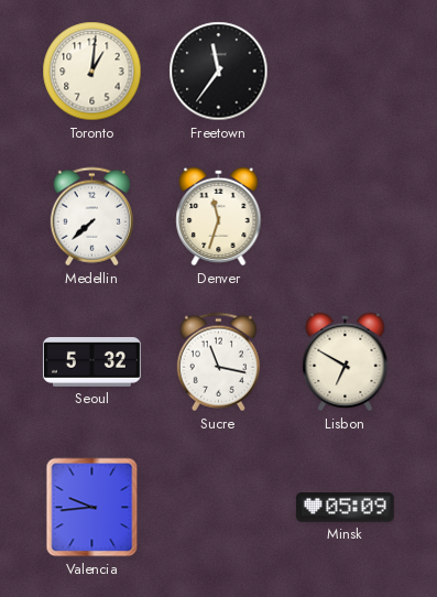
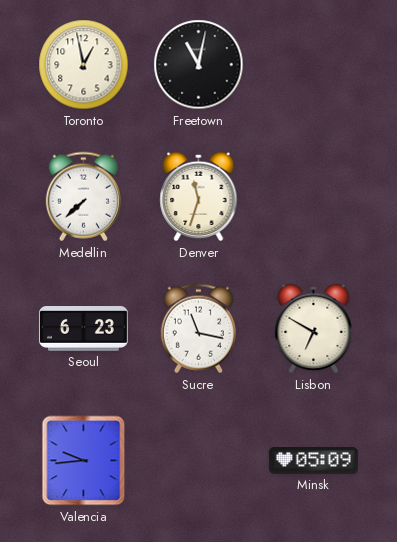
Toronto: 1:01 -> 12:58 (84, 65)
Freetown: 11:36 -> 11:02 (199, 65)
Seoul: 5:32 -> 6:23 (83, 329)
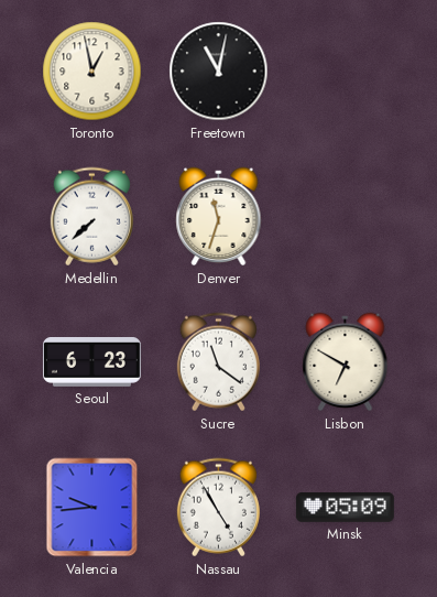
Sucre: 11:17 -> 11:21 (218, 362)
Nassau: none -> 4:55 (218, 508)
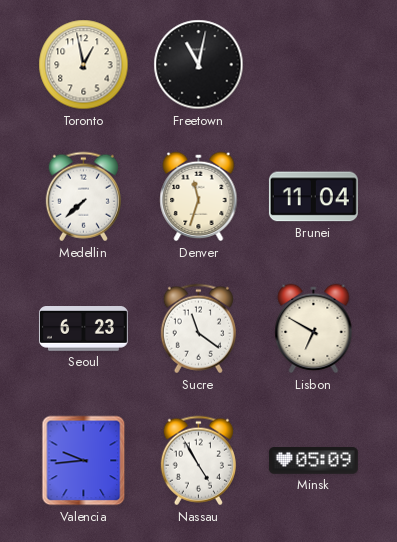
Brunei: none -> 11:04 (313, 197)
